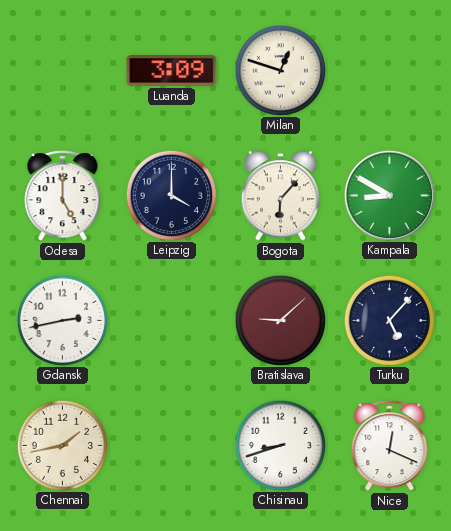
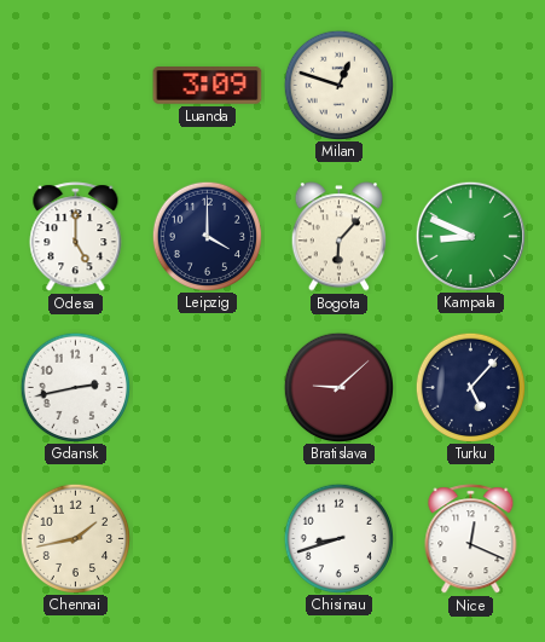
Kampala: 8:50 -> 8:49 (470, 236)
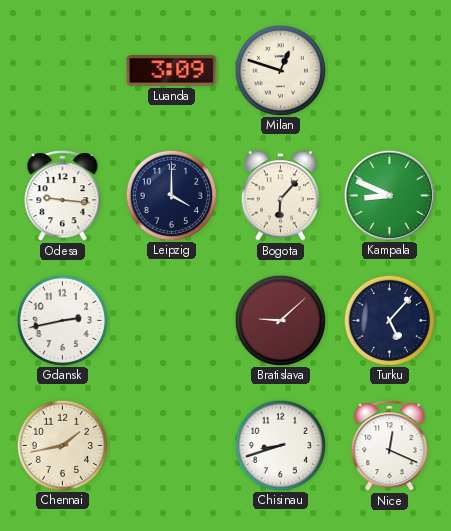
Odesa: 5:00 -> 9:16 (63, 196)
